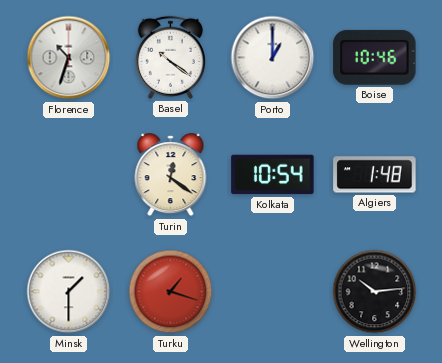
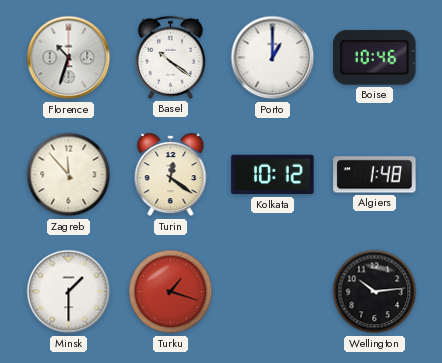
Zagreb: none -> 11:53 (69, 175)
Kolkata: 10:54 -> 10:12 (273, 175)
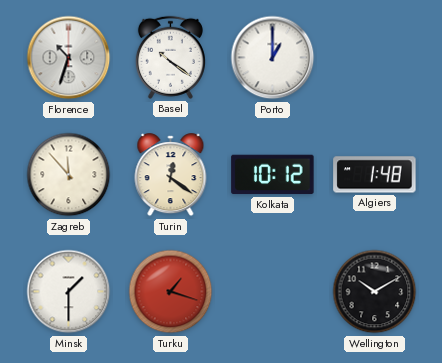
Boise: 10:46 -> none (375, 57)
Wellington: 10:14 -> 10:10 (375, 292)
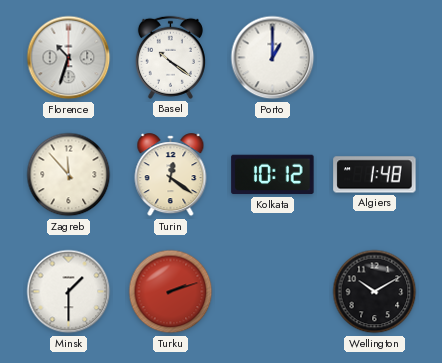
Turku: 1:18 -> 2:12 (171, 292)
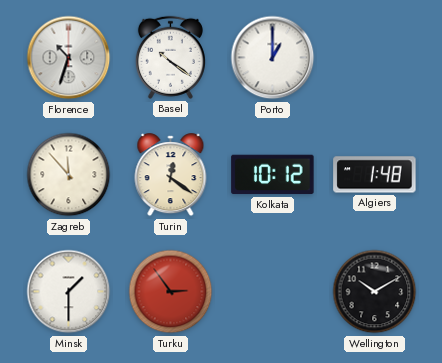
Turku: 2:12 -> 2:54 (171, 292)
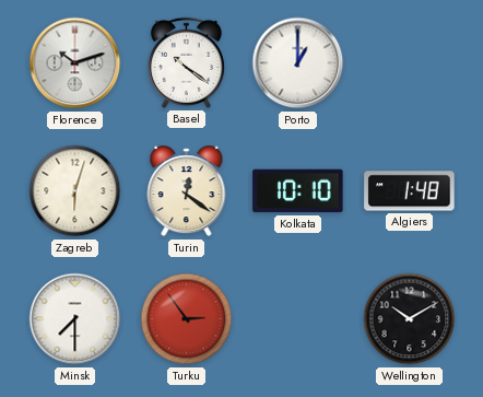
Florence: 10:33 -> 10:12 (75, 63)
Zagreb: 11:53 -> 6:03 (75, 191)
Kolkata: 10:12 -> 10:10 (298, 191)
Minsk: 1:30 -> 7:30 (75, 319)
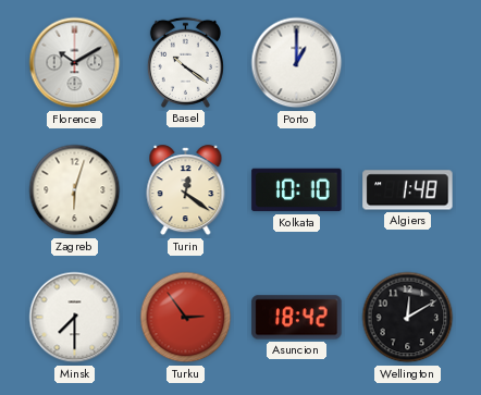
Florence: 10:12 -> 10:10 (75, 63)
Asuncion: none -> 18:42 (297, 318)
Wellington: 10:10 -> 12:10 (408, 318)
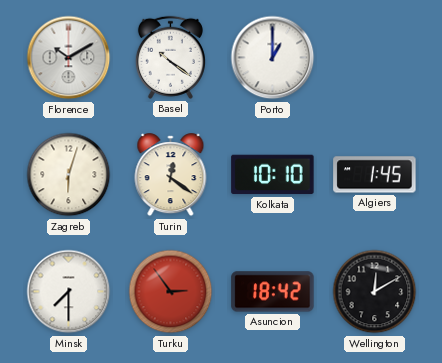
Algiers: 1:48 -> 1:45 (375, 175)
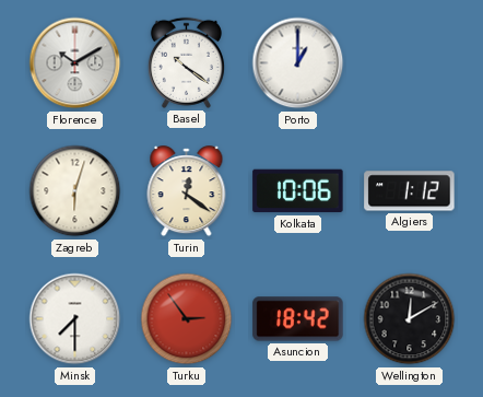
Kolkata: 10:10 -> 10:06 (298, 191)
Algiers: 1:45 -> 1:12 (410, 191)
